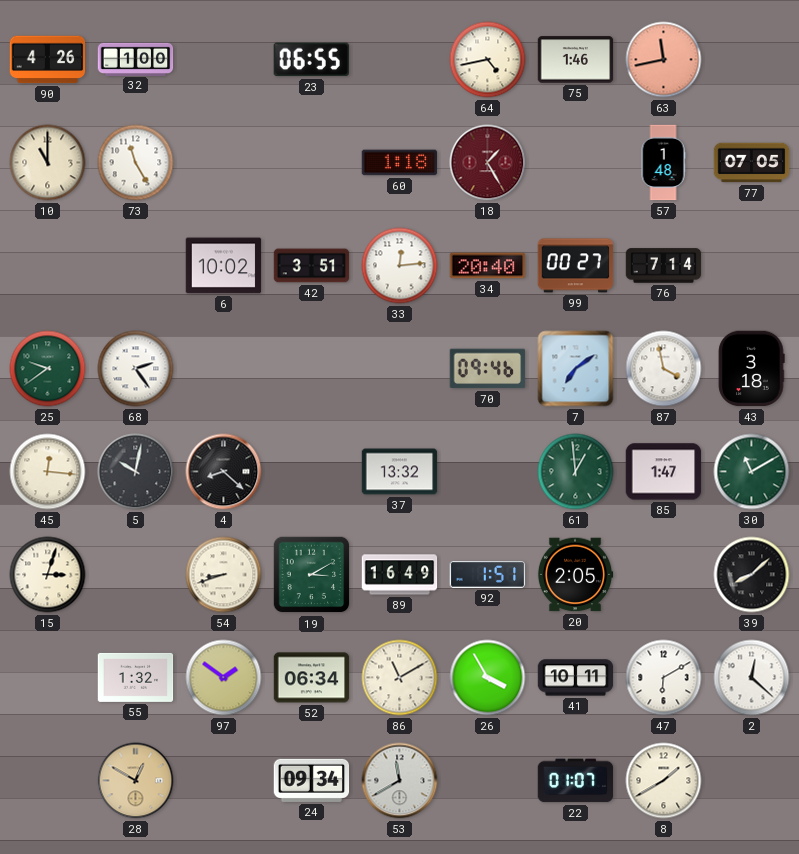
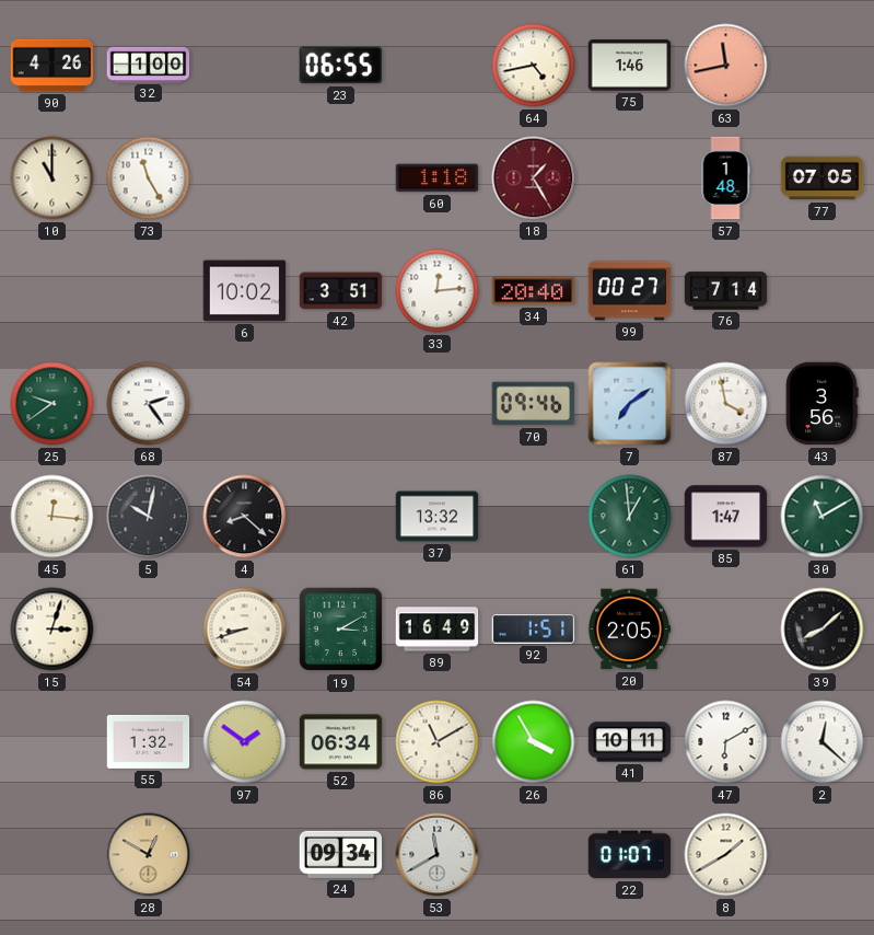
43: 3:18 -> 3:56 (821, 404)
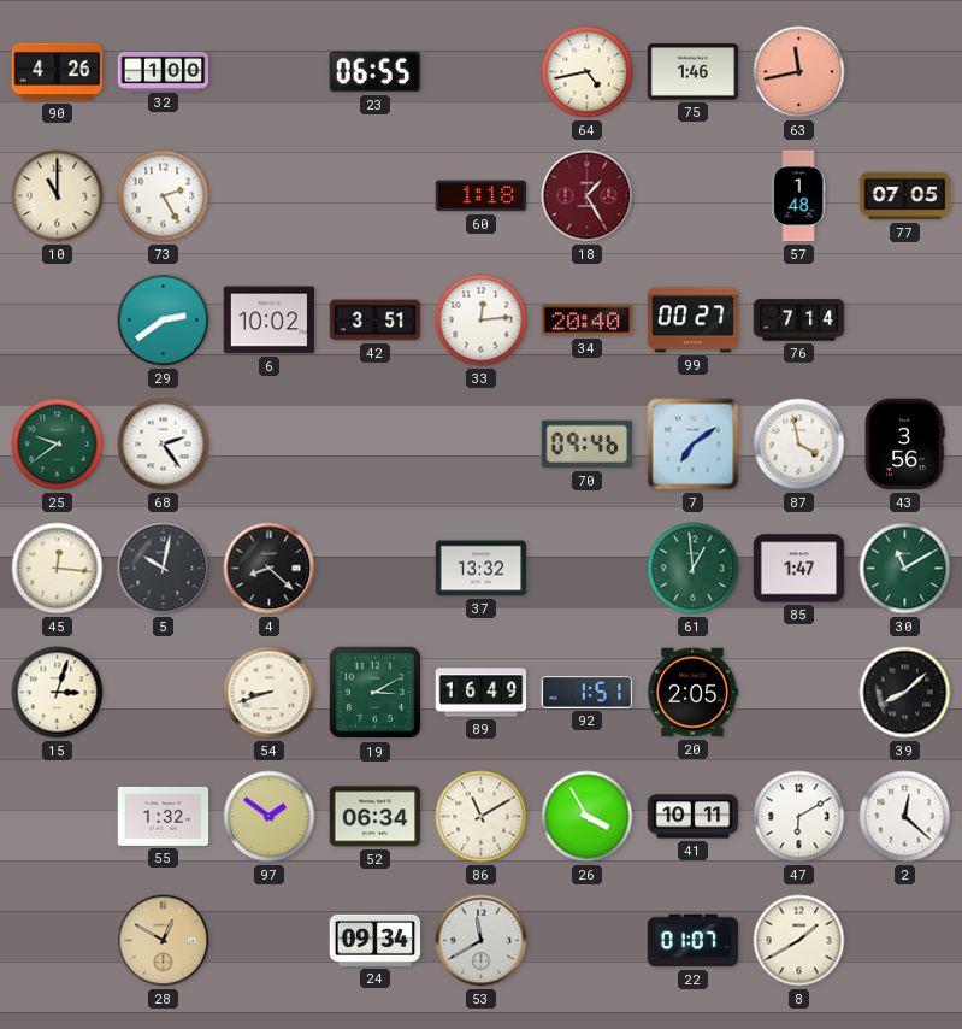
73: 11:25 -> 2:25 (164, 196)
29: none -> 2:39 (164, 321)
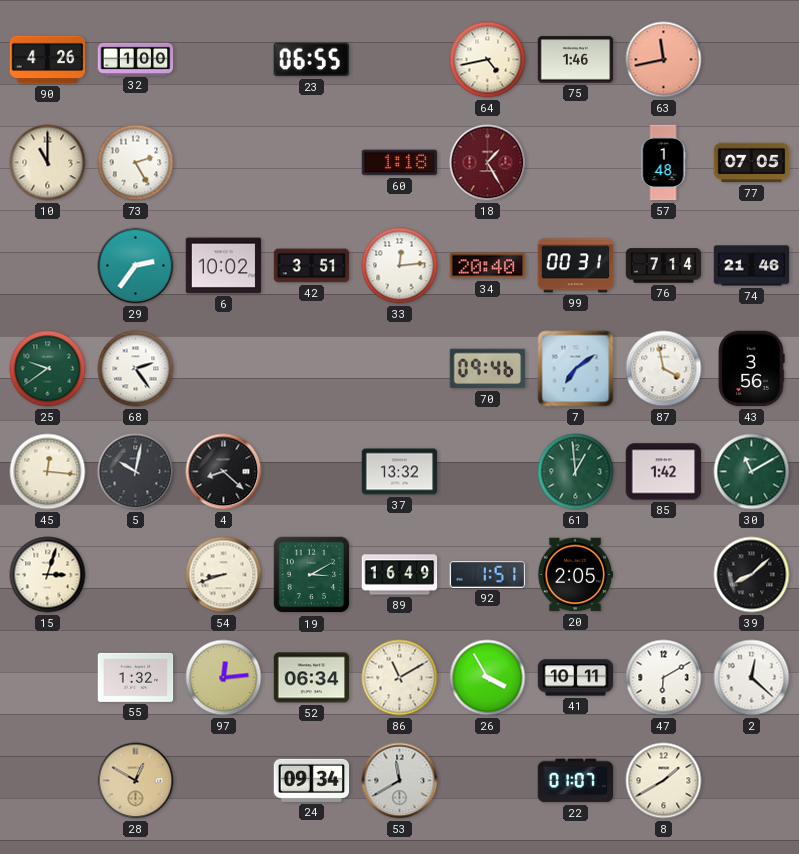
29: 2:39 -> 2:36 (136, 266)
99: 00:27 -> 00:31 (576, 266)
74: none -> 21:46 (752, 266)
85: 1:47 -> 1:42 (664, 472)
97: 1:51 -> 12:14 (224, 678)
